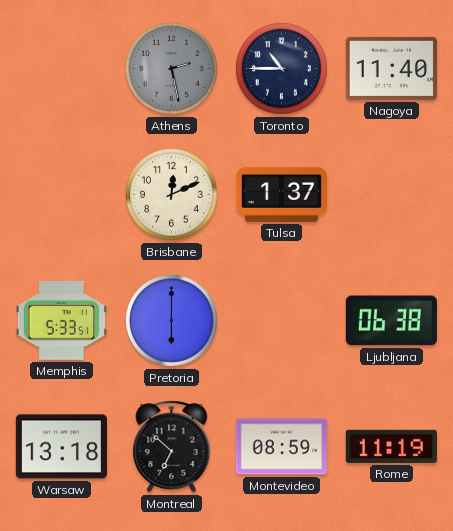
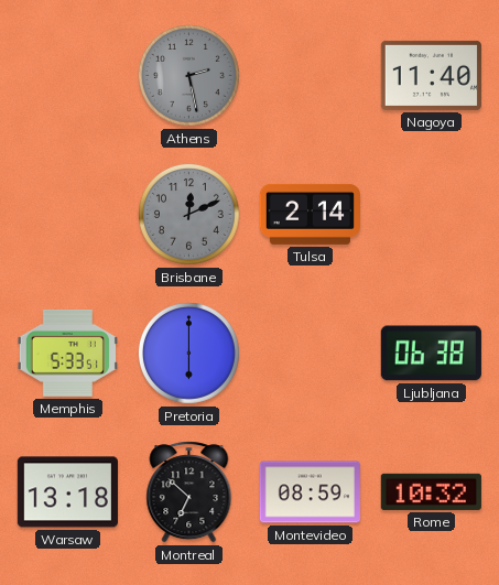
Toronto: 10:45 -> none (282, 69)
Brisbane dial: cream -> grey (189, 215)
Tulsa: 1:37 -> 2:14 (310, 214)
Rome: 11:19 -> 10:32 (431, 491)
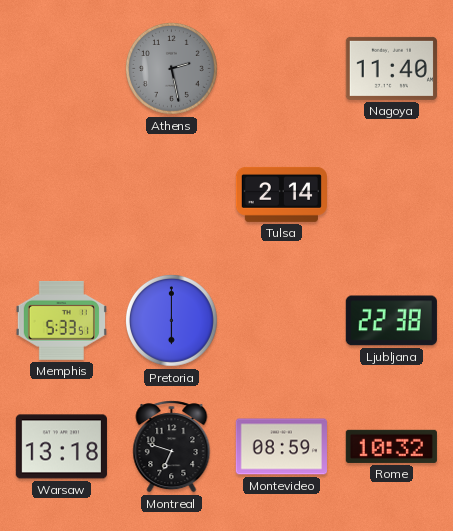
Brisbane: 12:11 -> none (189, 215)
Ljubljana: 06:38 -> 22:38 (391, 321)
Montreal: 6:52 -> 6:48 (172, 447)
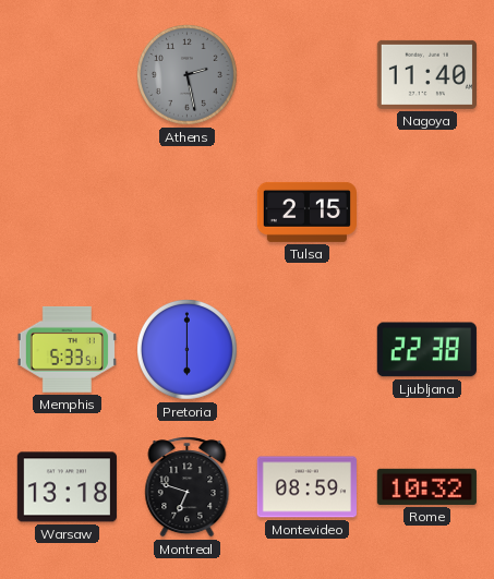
Tulsa: 2:14 -> 2:15 (306, 212)
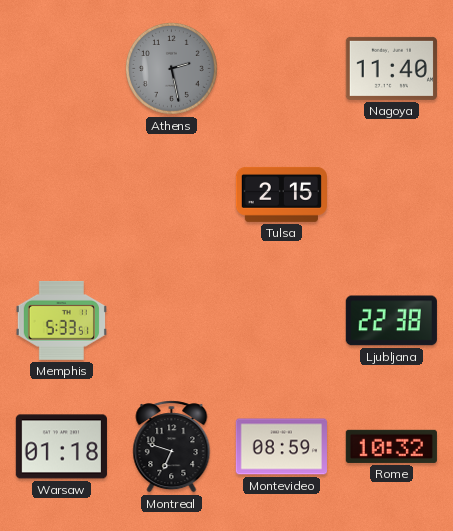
Pretoria: 6:00 -> none (188, 350)
Warsaw: 13:18 -> 01:18 (61, 447)
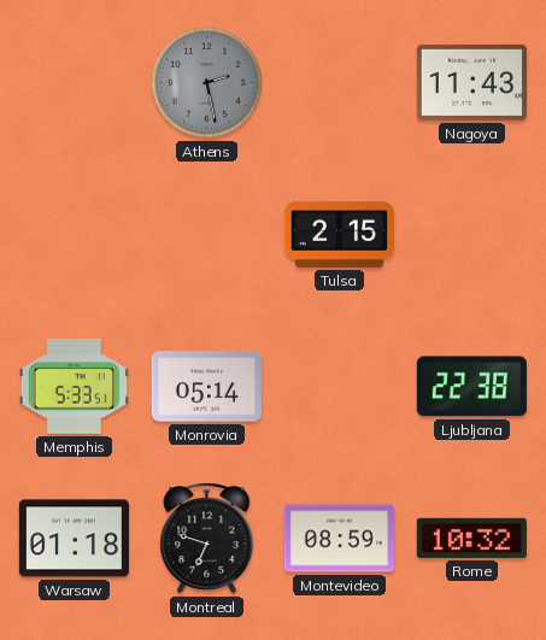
Nagoya: 11:40 -> 11:43 (471, 82)
Monrovia: none -> 05:14 (206, 387)
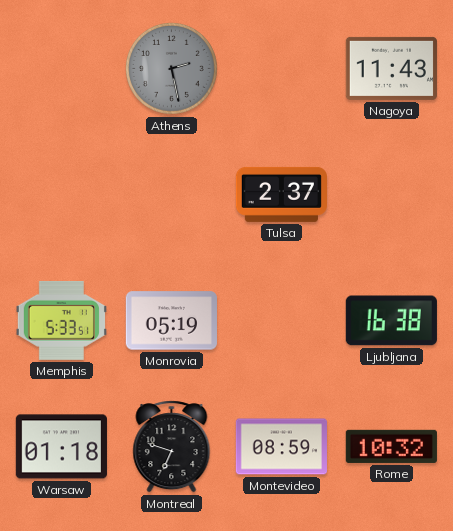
Tulsa: 2:15 -> 2:37 (281, 194)
Monrovia: 05:14 -> 05:19 (171, 321)
Ljubljana: 22:38 -> 16:38 (391, 321)
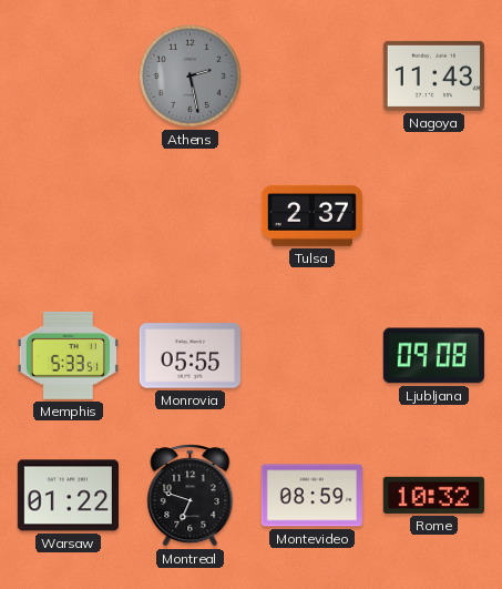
Monrovia: 05:19 -> 05:55 (189, 356)
Ljubljana: 16:38 -> 09:08 (433, 356)
Warsaw: 01:18 -> 01:22 (68, 496)
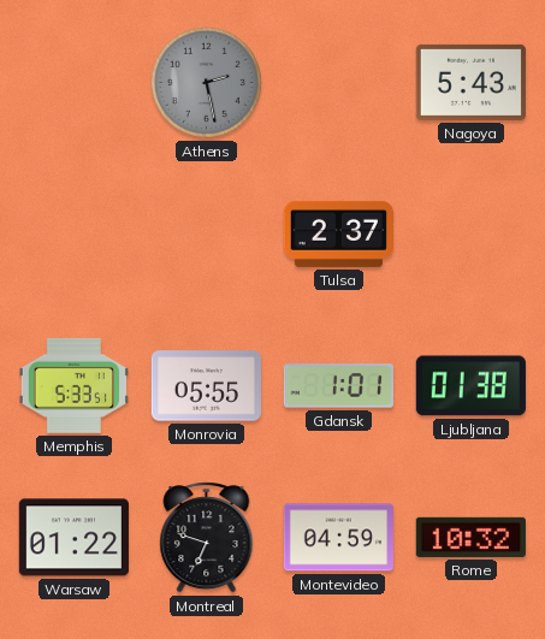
Nagoya: 11:43 -> 5:43 (470, 82)
Gdansk: none -> 1:01 (338, 386)
Ljubljana: 09:08 -> 01:38 (470, 386)
Montevideo: 08:59 -> 04:59 (338, 538)
